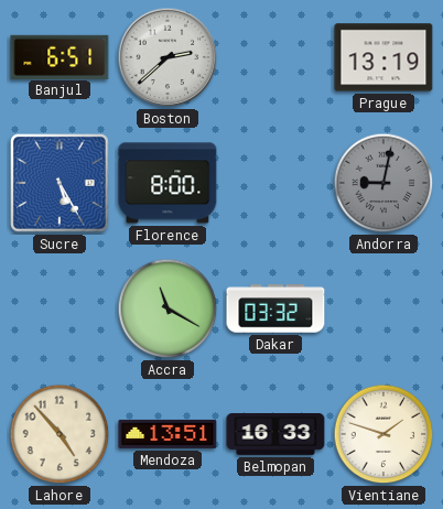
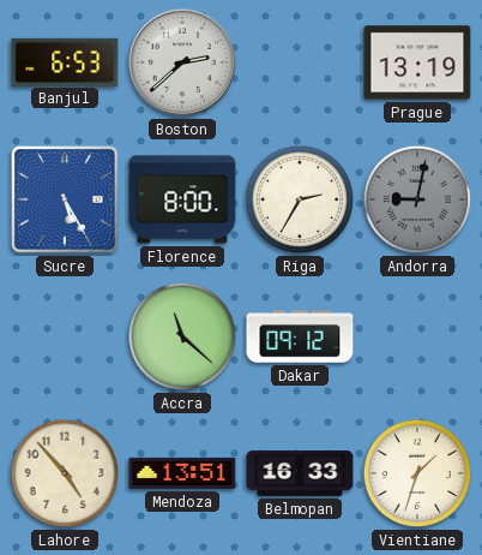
Banjul: 6:51 -> 6:53 (65, 61)
Riga: none -> 2:35 (300, 199)
Accra: 11:20 -> 11:22 (182, 336)
Dakar: 03:32 -> 09:12 (300, 336)
Vientiane: 1:48 -> 1:33 (417, 473)
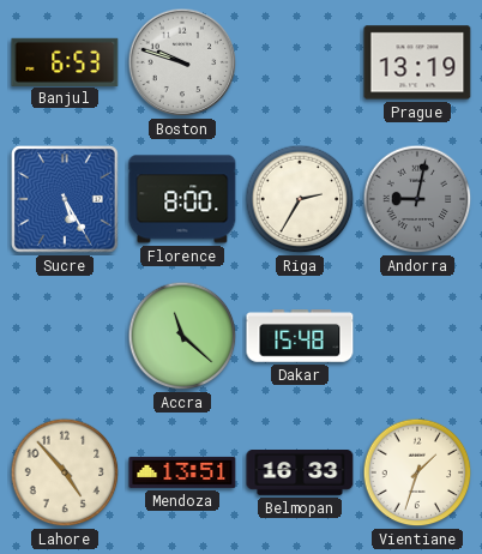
Boston: 2:38 -> 9:48 (182, 62)
Dakar: 09:12 -> 15:48 (300, 336)
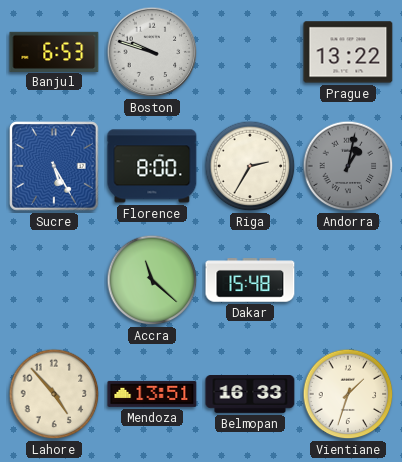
Prague: 13:19 -> 13:22 (348, 52)
Andorra: 9:02 -> 1:02 (348, 166)
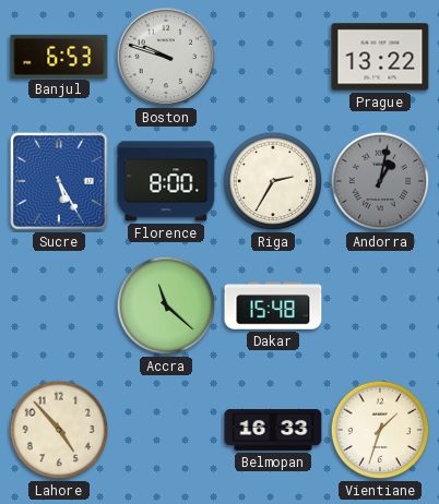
Mendoza: 13:51 -> none (152, 394)
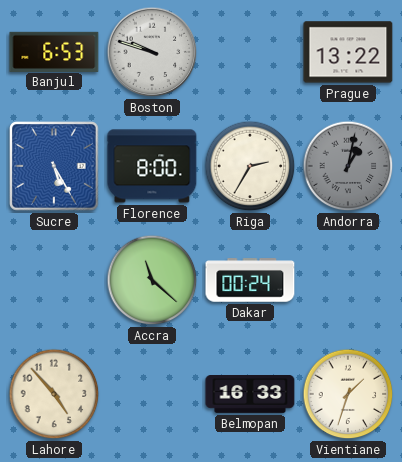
Dakar: 15:48 -> 00:24 (250, 280)
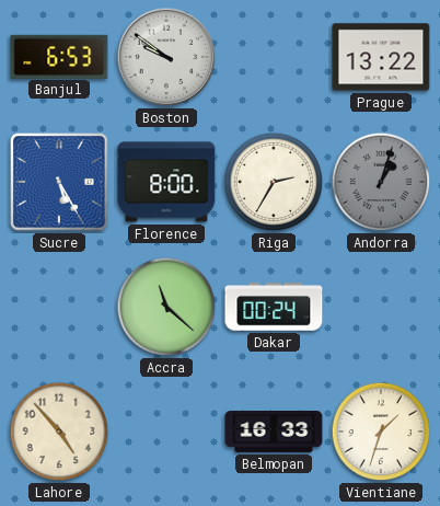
Boston: 9:48 -> 9:51 (166, 57)
Andorra: 1:02 -> 1:03 (381, 182)
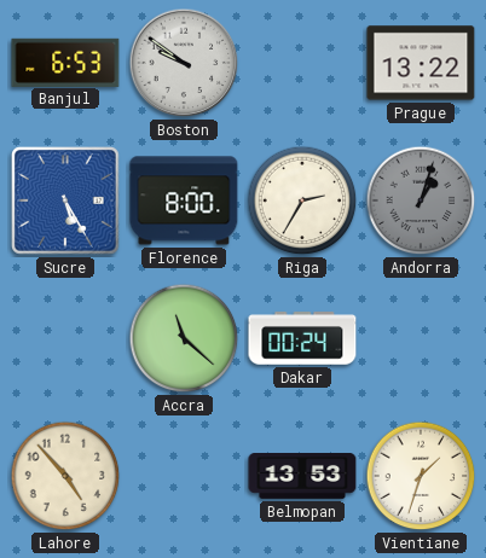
Belmopan: 16:33 -> 13:53 (302, 477)
